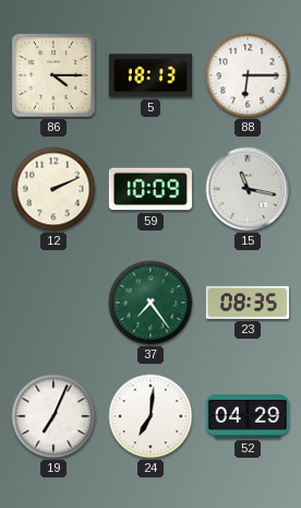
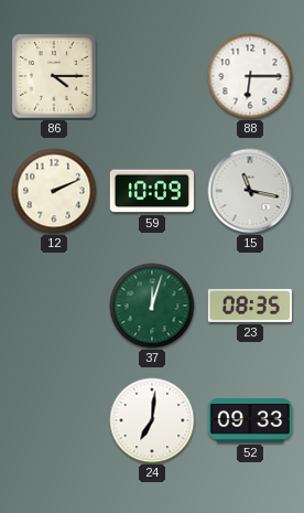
5: 18:13 -> none (149, 75)
37: 7:24 -> 12:03 (152, 306)
19: 7:04 -> none (53, 416)
52: 04:29 -> 09:33 (250, 421)
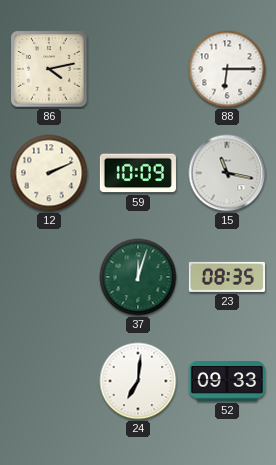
86: 4:15 -> 4:13 (49, 69)
